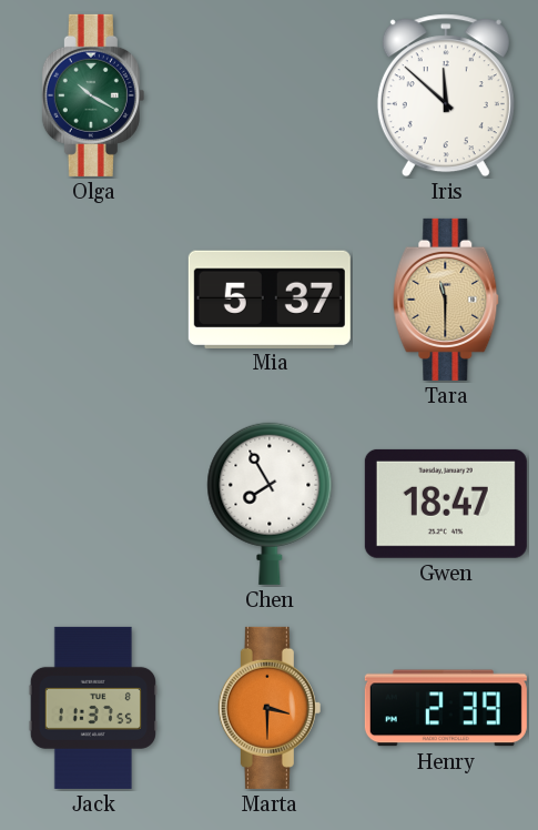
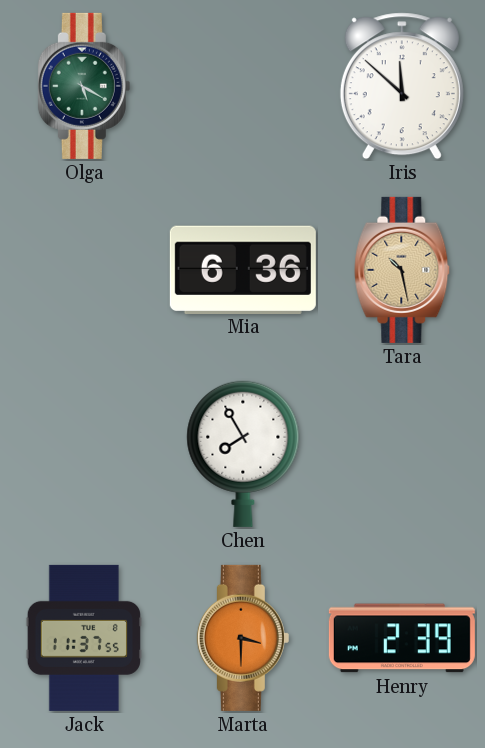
Olga: 10:20 -> 5:20 (84, 86)
Mia: 5:37 -> 6:36 (243, 269)
Tara: 11:30 -> 10:28 (402, 270)
Gwen: 18:47 -> none (446, 504)
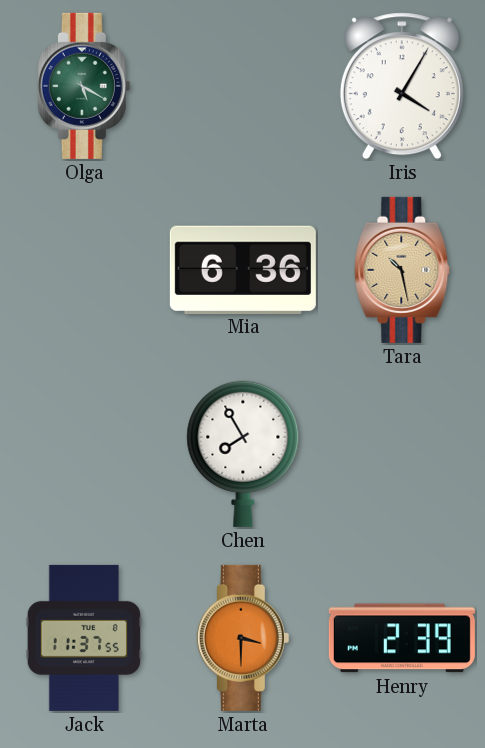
Iris: 11:52 -> 4:05 (402, 86)
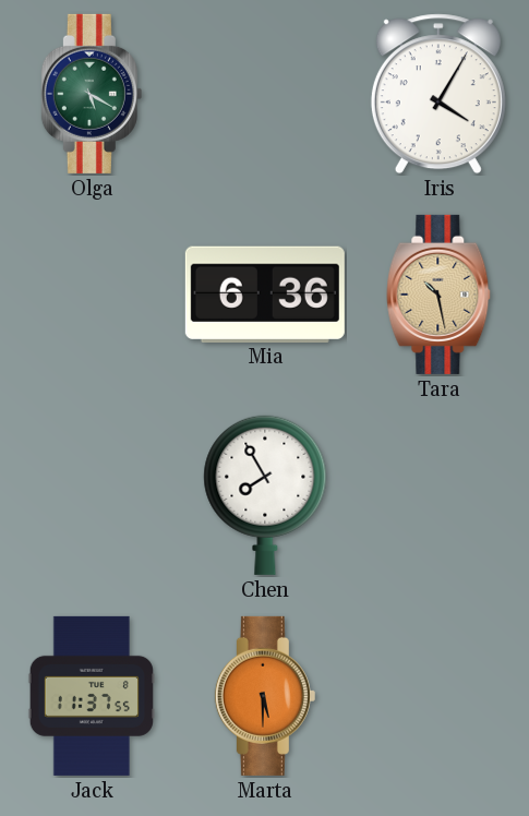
Marta: 3:30 -> 5:30 (265, 696)
Henry: 2:39 -> none (402, 638)
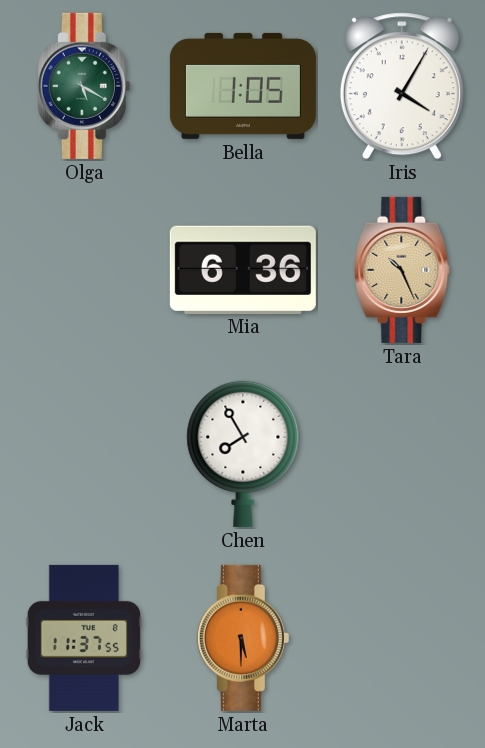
Bella: none -> 1:05 (243, 86)
Tara: 10:28 -> 10:26 (402, 270)
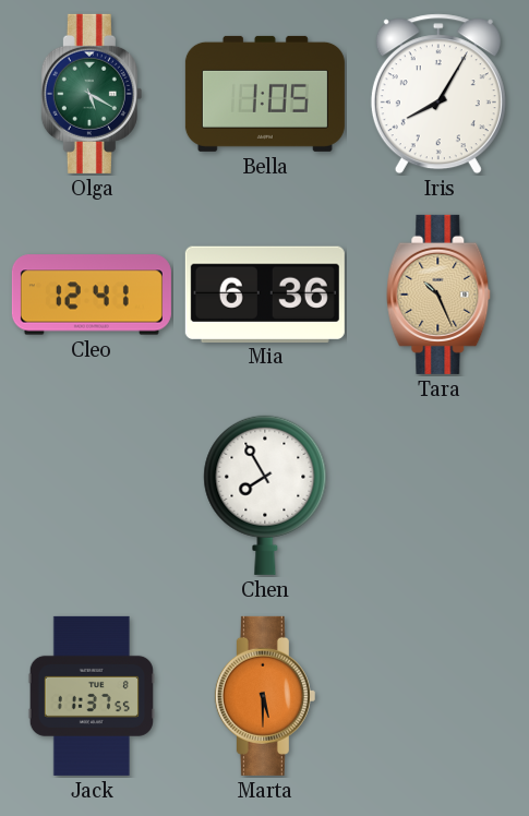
Iris: 4:05 -> 8:05 (438, 94)
Cleo: none -> 12:41 (92, 295)
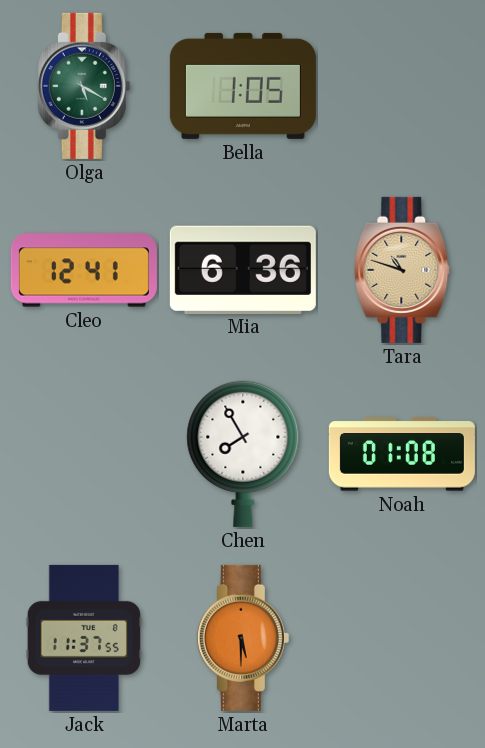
Iris: 8:05 -> none (438, 94)
Tara: 10:26 -> 10:48 (402, 270)
Noah: none -> 01:08 (402, 454)
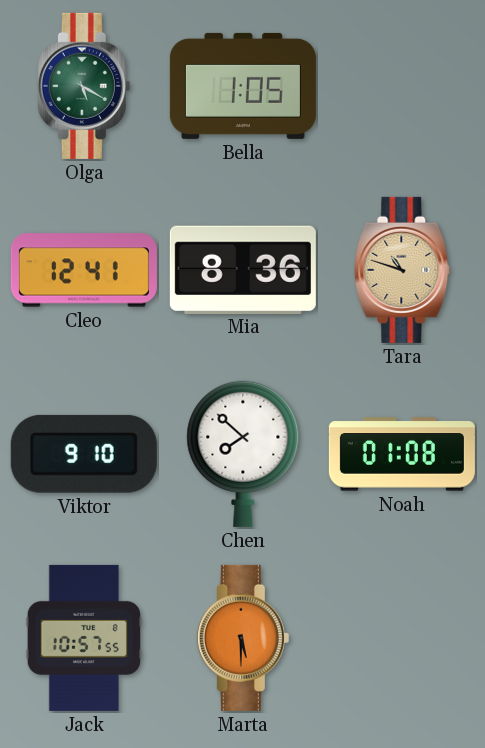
Mia: 6:36 -> 8:36 (243, 269)
Viktor: none -> 9:10 (84, 454)
Chen: 7:55 -> 7:52 (243, 454)
Jack: 11:37 -> 10:57 (83, 638)
